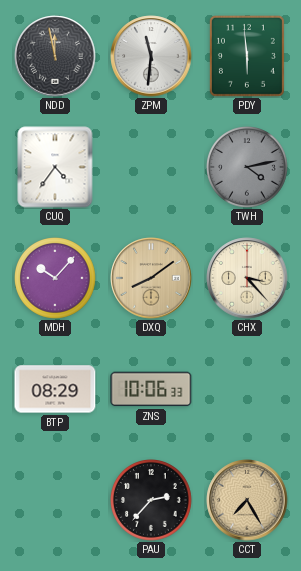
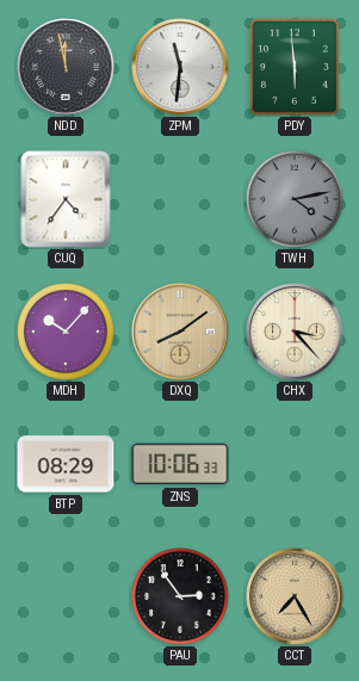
PAU: 2:37 -> 2:54 (181, 598)
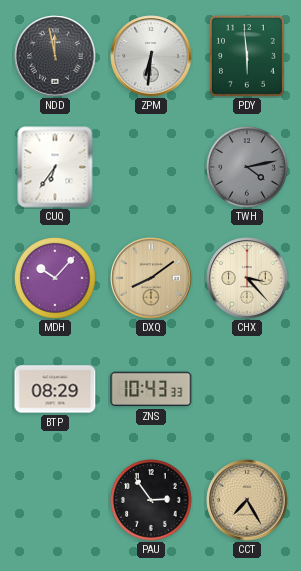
ZPM: 11:31 -> 6:31 (151, 56)
CUQ: 4:36 -> 6:36 (55, 167)
ZNS: 10:06 -> 10:43 (151, 389)
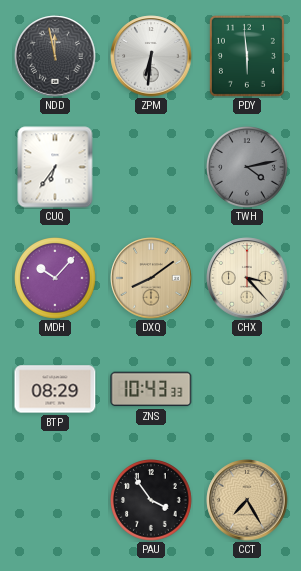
PAU: 2:54 -> 3:54 (152, 501)
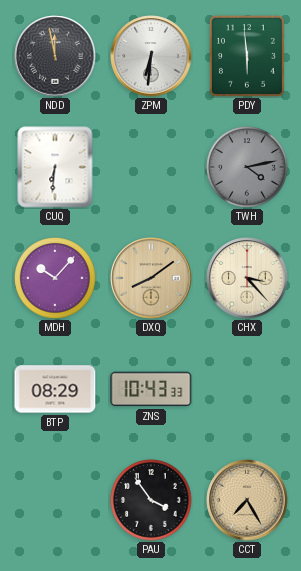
CUQ: 6:36 -> 6:31 (55, 167)
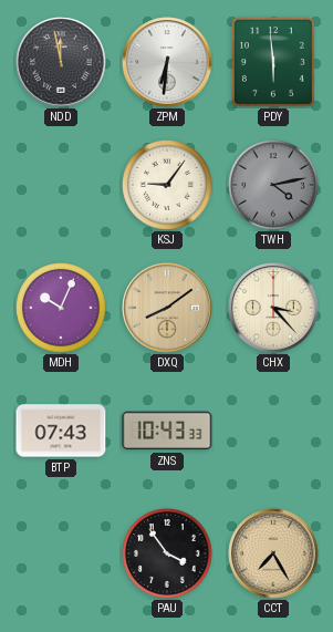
CUQ: 6:31 -> none (55, 167)
KSJ: none -> 9:06 (168, 186)
MDH: 10:07 -> 10:04 (62, 309)
BTP: 08:29 -> 07:43 (61, 431)
